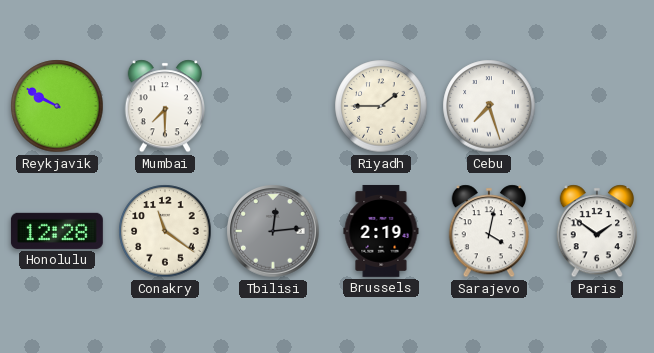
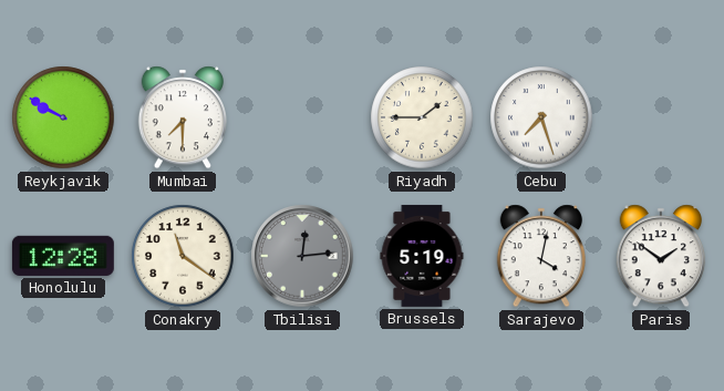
Brussels: 2:19 -> 5:19 (422, 256)
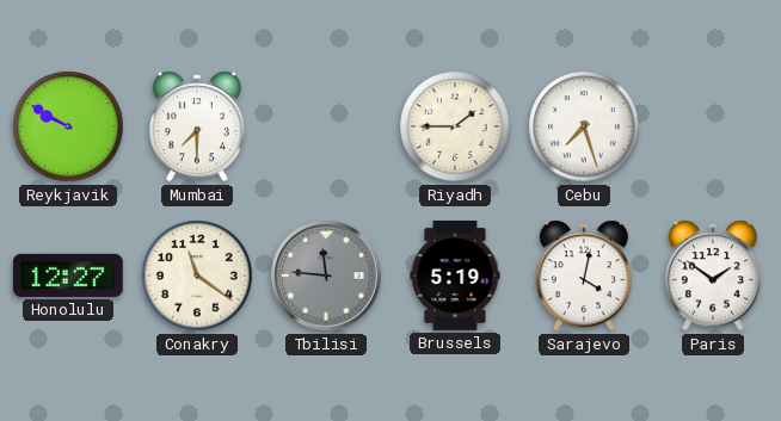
Honolulu: 12:28 -> 12:27 (68, 275)
Tbilisi: 12:14 -> 11:46 (326, 275)
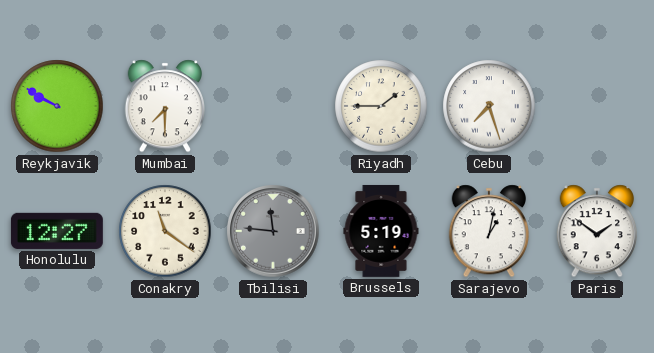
Sarajevo: 4:02 -> 1:02 (488, 231)
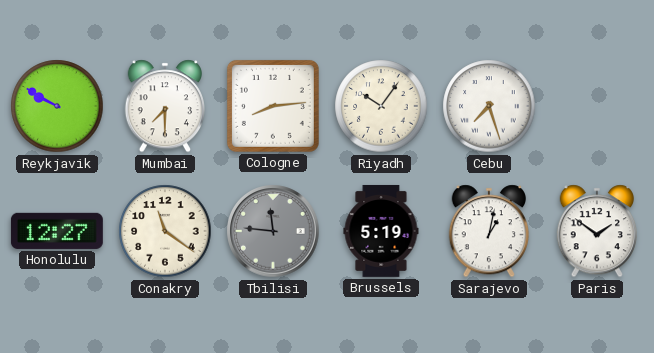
Cologne: none -> 8:14 (273, 106)
Riyadh: 1:45 -> 10:06 (381, 106)
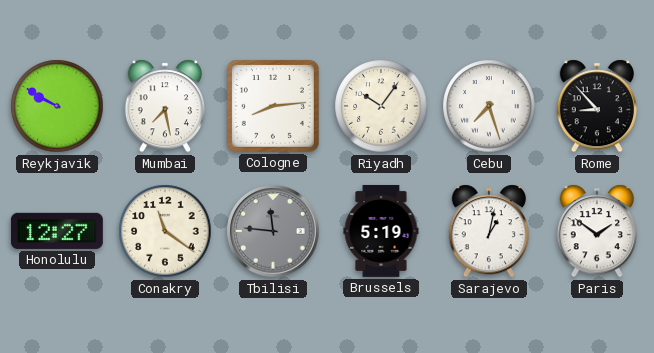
Mumbai: 7:30 -> 7:28 (164, 106)
Rome: none -> 8:53 (596, 106)
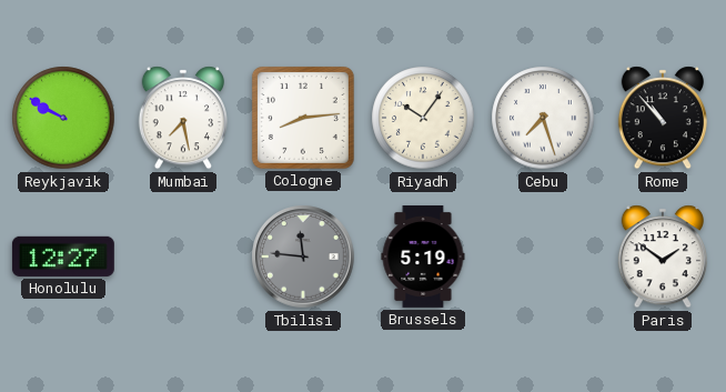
Rome: 8:53 -> 10:53 (662, 118)
Conakry: 11:21 -> none (165, 231)
Sarajevo: 1:02 -> none (488, 231)
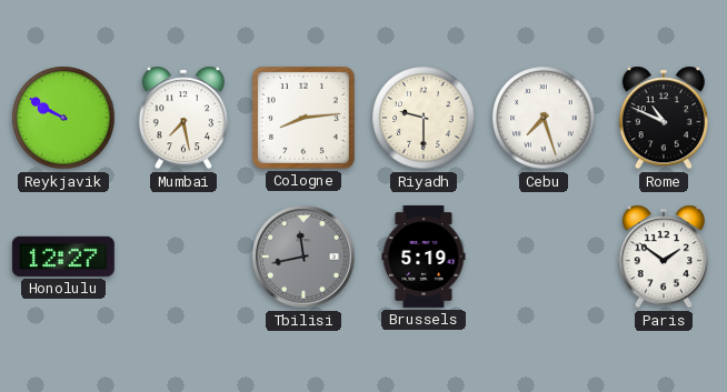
Riyadh: 10:06 -> 9:30 (424, 118)
Rome: 10:53 -> 10:49 (663, 118)
Tbilisi: 11:46 -> 11:43 (303, 257)
